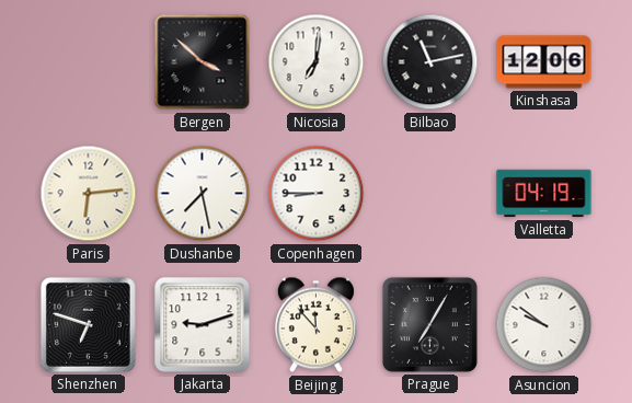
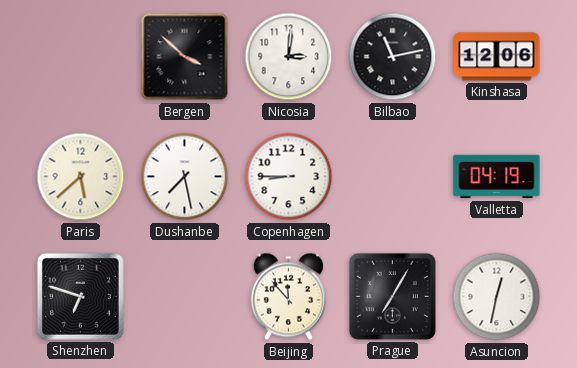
Nicosia: 7:01 -> 3:01 (289, 57)
Paris: 6:14 -> 5:38 (81, 177)
Jakarta: 9:12 -> none (203, 325)
Asuncion: 9:51 -> 12:32 (497, 297)
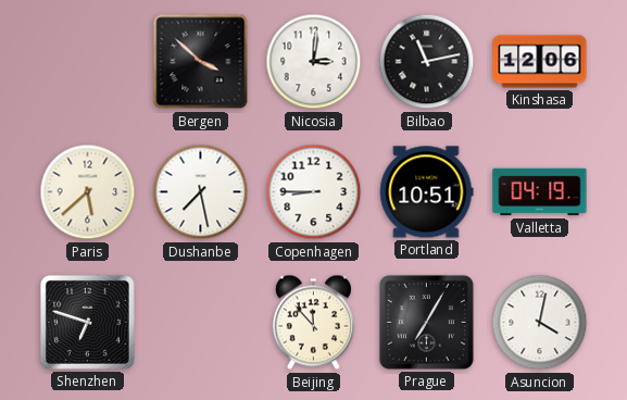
Portland: none -> 10:51 (426, 192)
Asuncion: 12:32 -> 4:02 (540, 323)
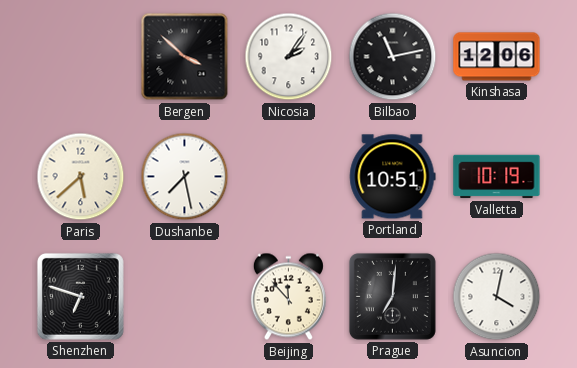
Nicosia: 3:01 -> 2:06 (289, 57)
Copenhagen: 8:45 -> none (314, 192)
Valletta: 04:19 -> 10:19 (497, 177)
Prague: 7:05 -> 7:01 (392, 296)
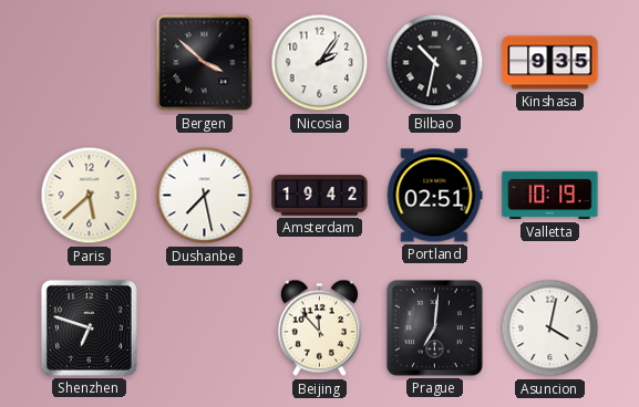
Bilbao: 11:13 -> 10:32 (435, 63)
Kinshasa: 12:06 -> 9:35 (550, 63)
Amsterdam: none -> 19:42 (320, 196)
Portland: 10:51 -> 02:51 (434, 196)
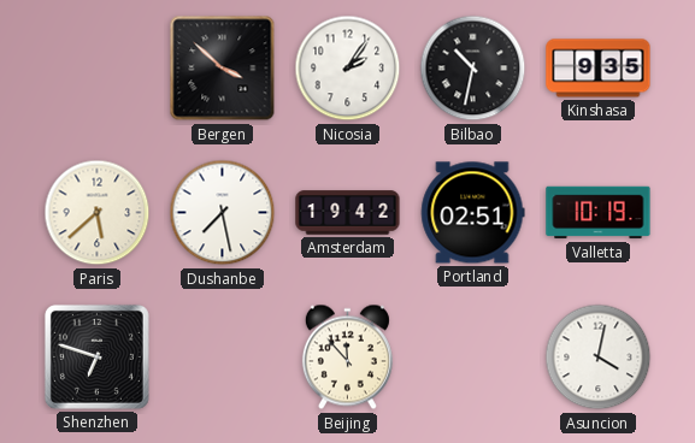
Prague: 7:01 -> none (434, 327)
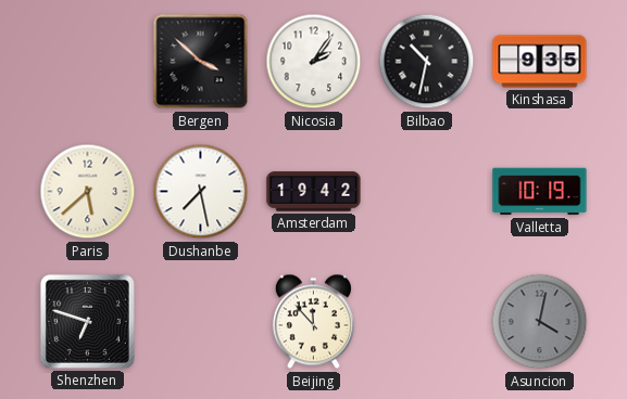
Portland: 02:51 -> none (472, 213)
Asuncion dial: white -> grey (540, 322)
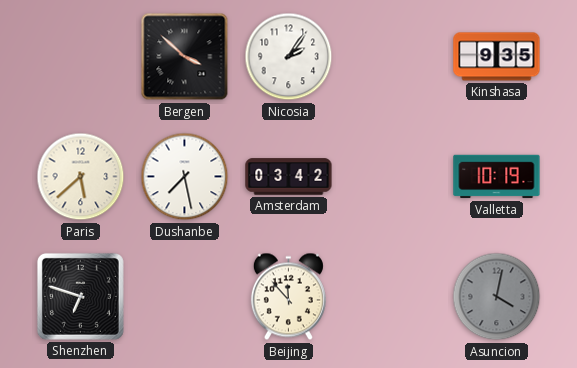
Bilbao: 10:32 -> none (427, 62)
Amsterdam: 19:42 -> 03:42 (289, 177)
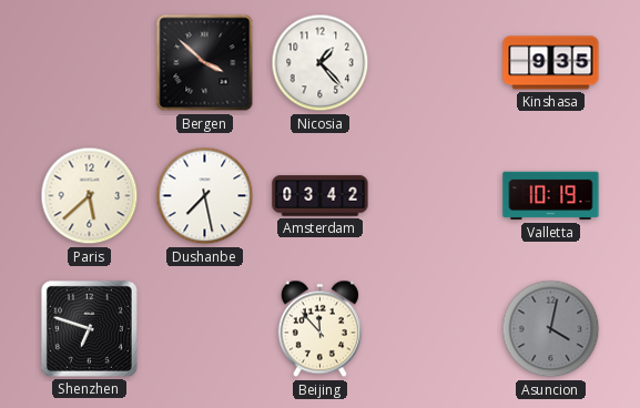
Nicosia: 2:06 -> 1:23 (321, 63)
